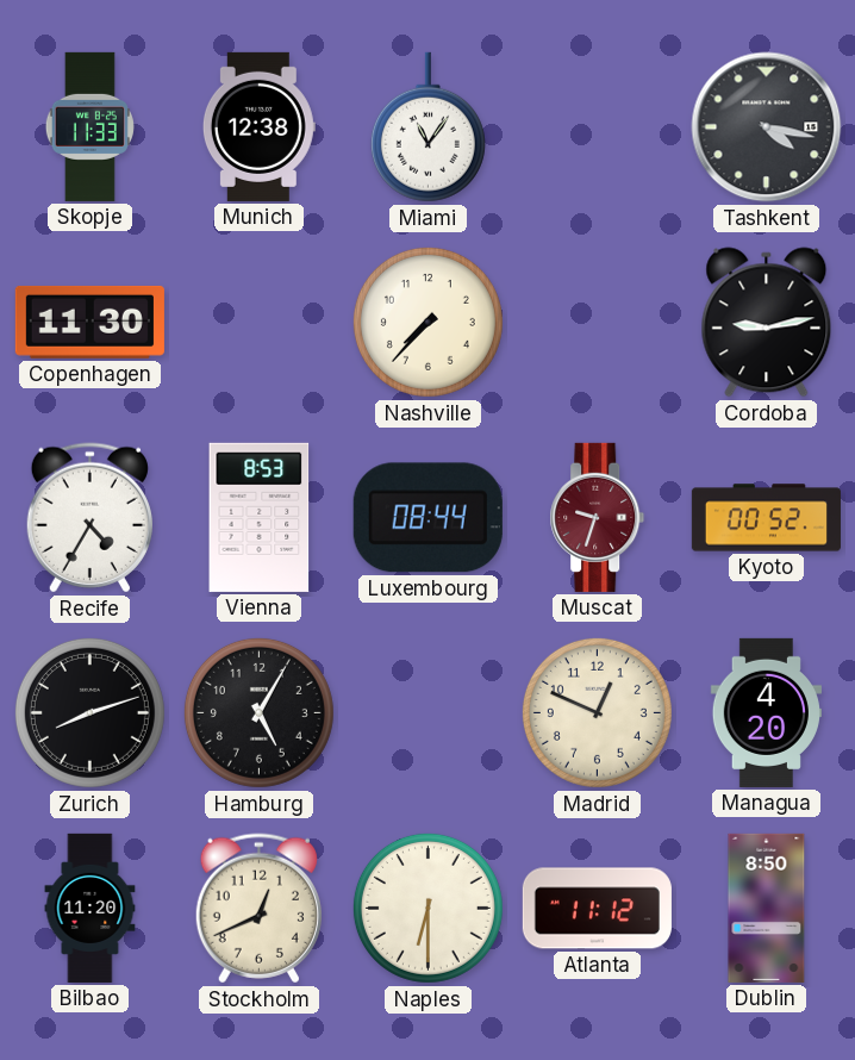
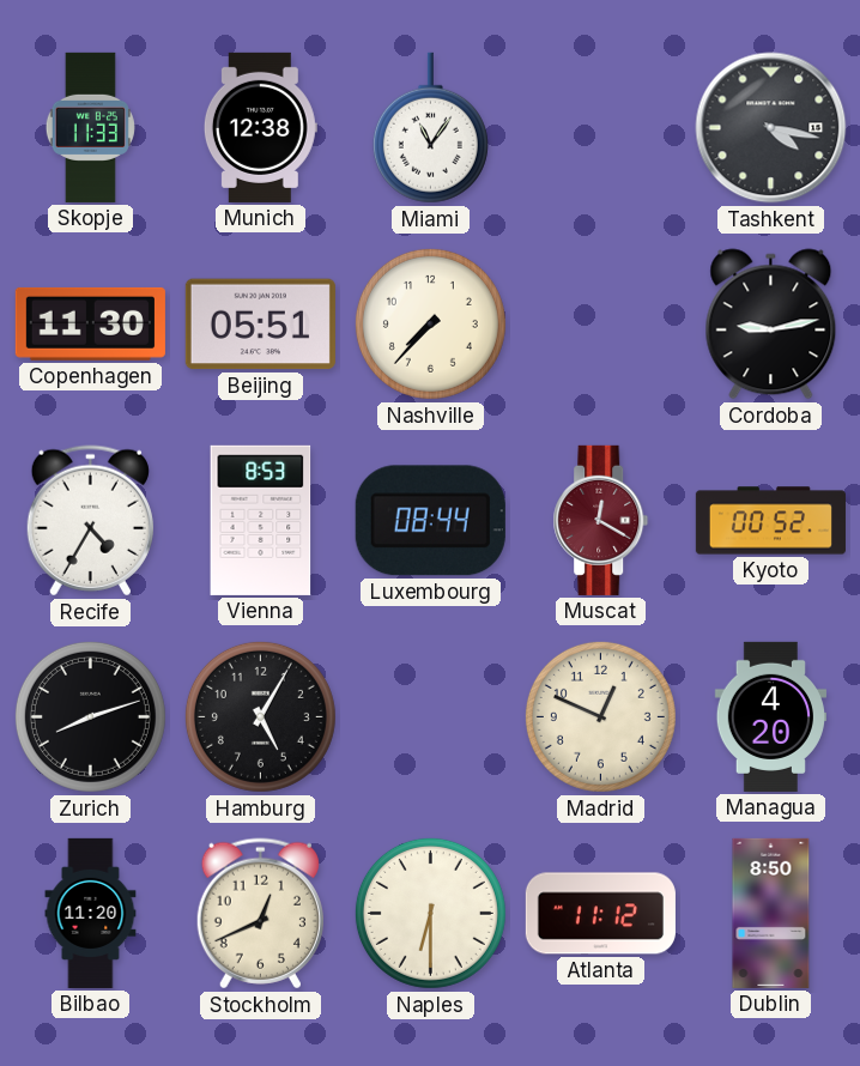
Beijing: none -> 05:51 (260, 325)
Muscat: 9:33 -> 12:20 (601, 520)
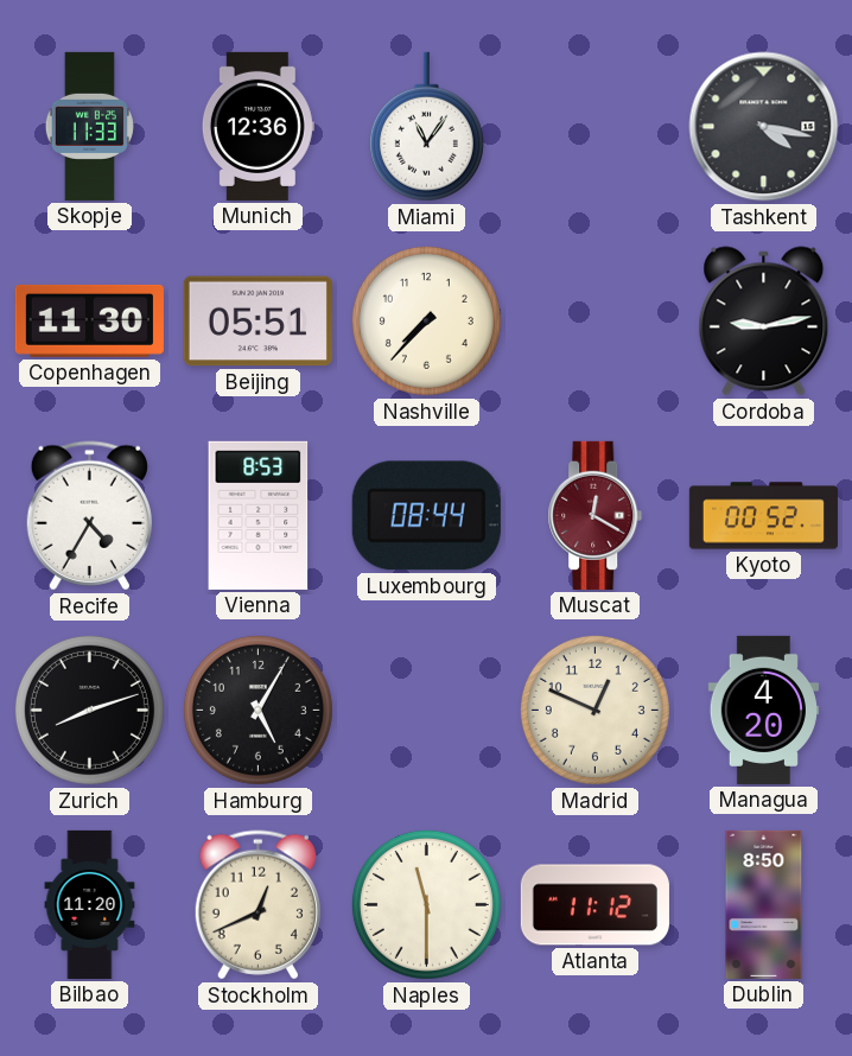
Munich: 12:38 -> 12:36 (257, 126)
Naples: 6:30 -> 11:30 (426, 904)
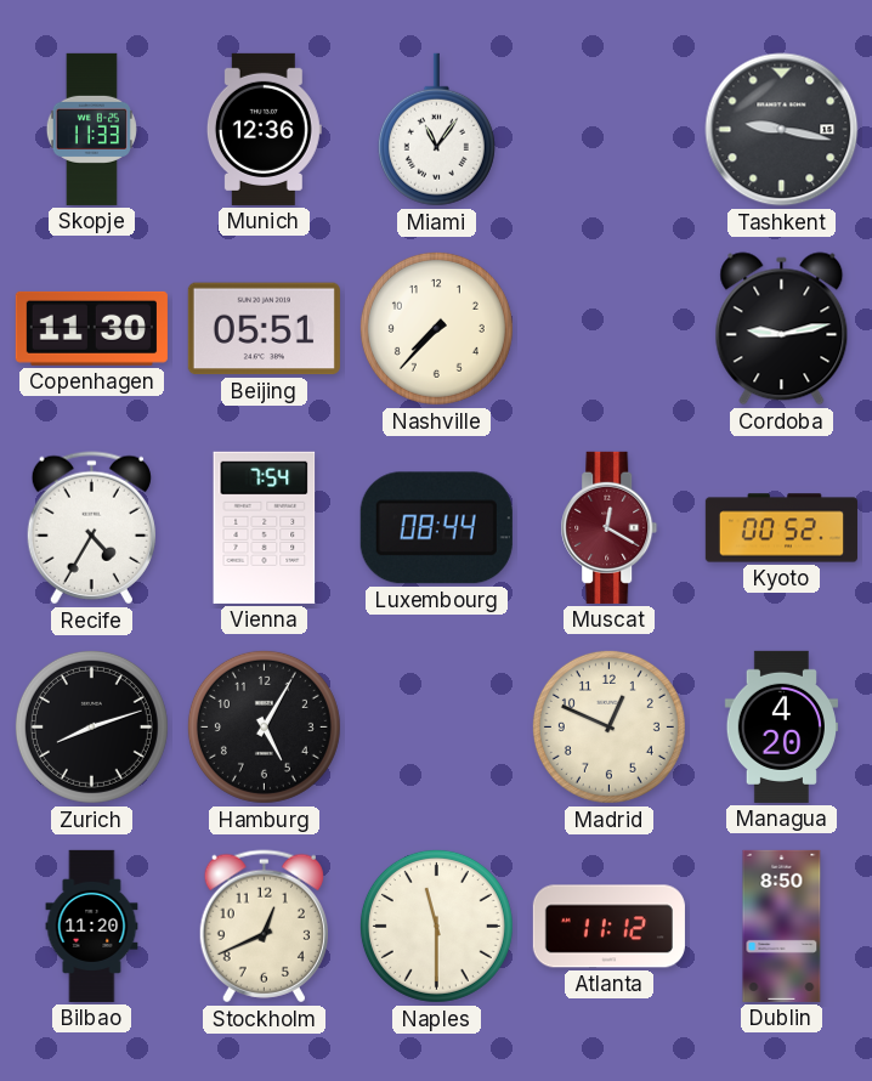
Tashkent: 4:17 -> 9:17 (782, 130)
Vienna: 8:53 -> 7:54 (265, 527)
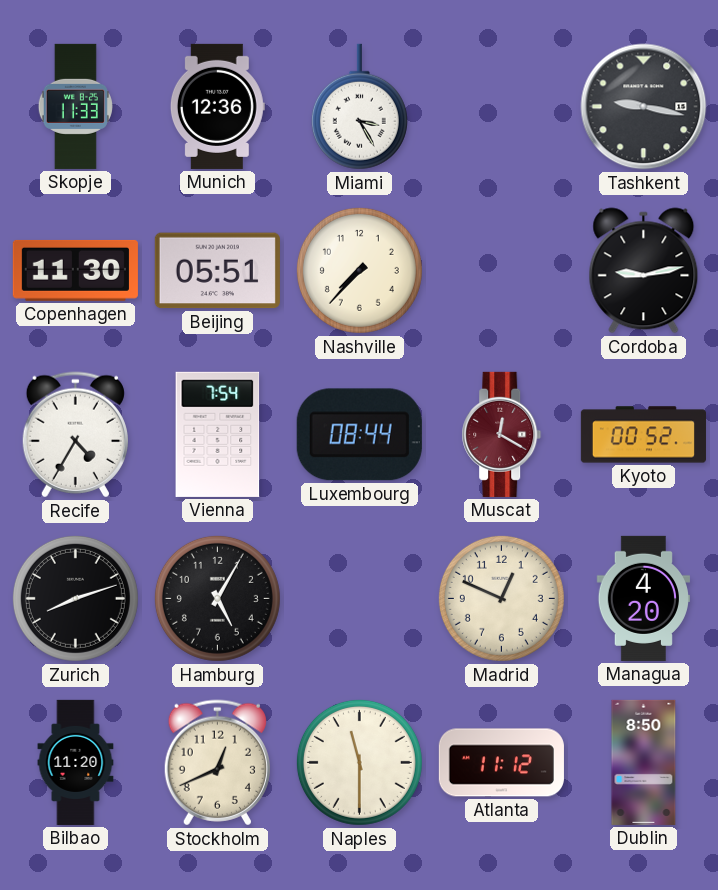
Miami: 11:06 -> 3:25 (359, 107)
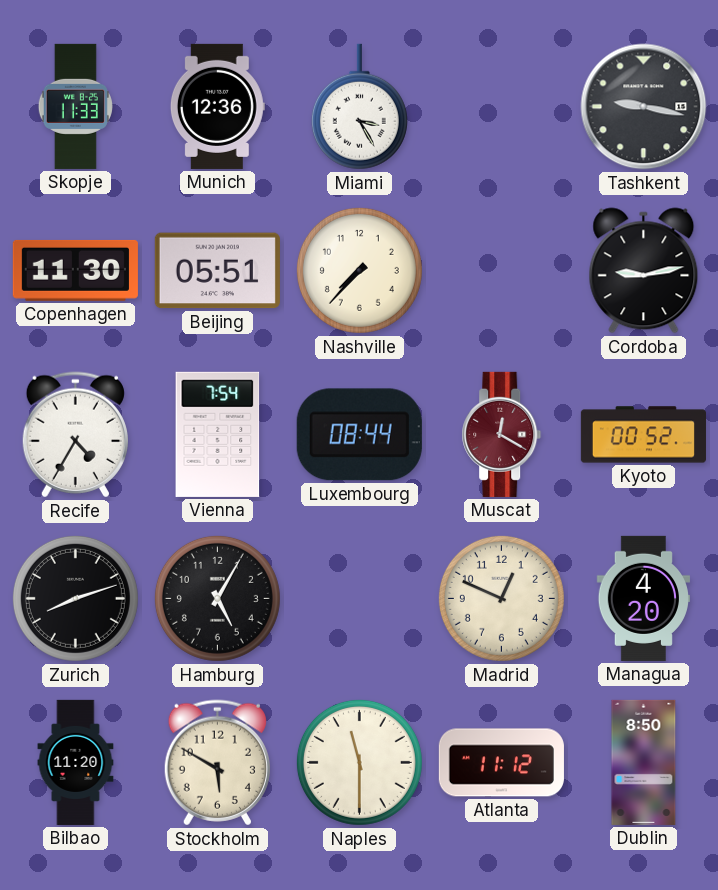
Stockholm: 12:41 -> 5:50 (217, 763)
